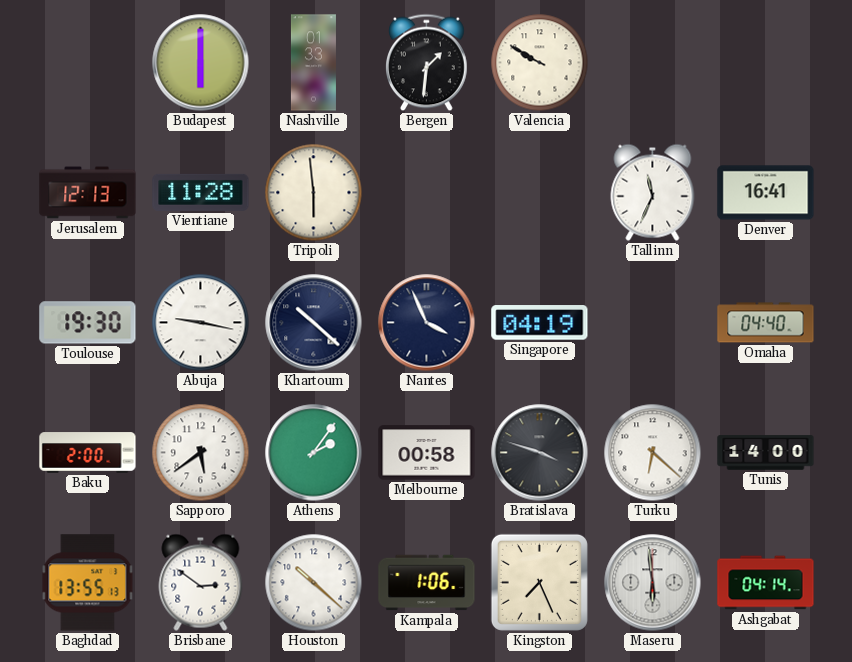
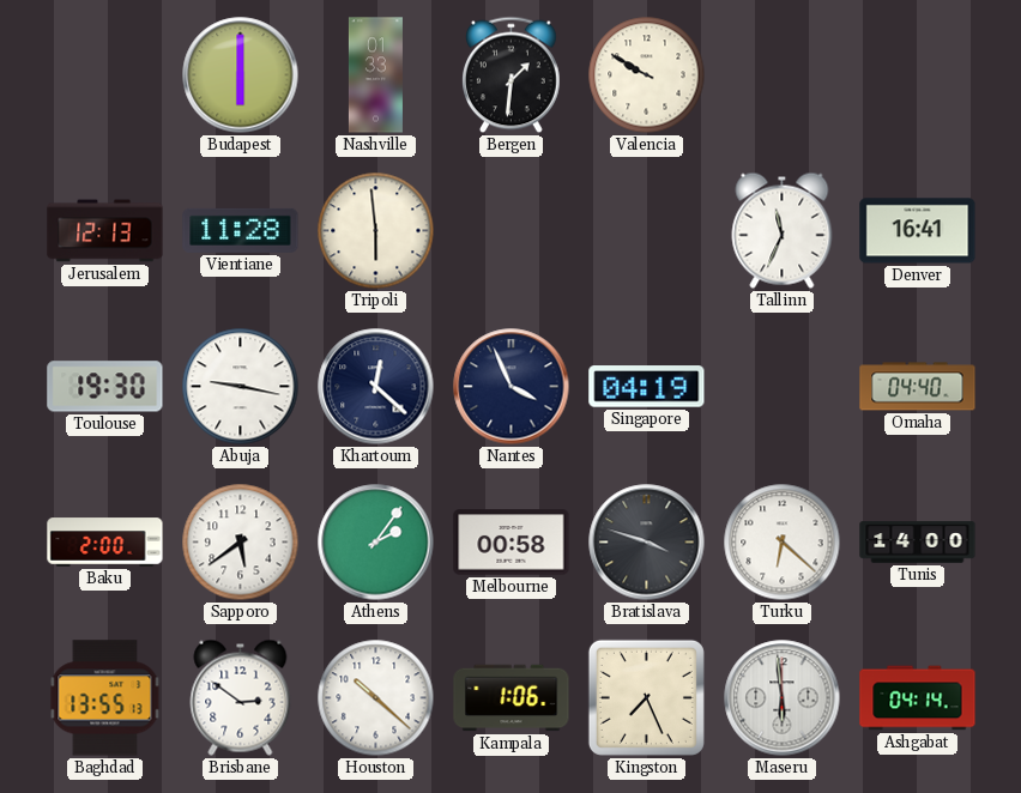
Khartoum: 10:22 -> 12:22 (376, 387)
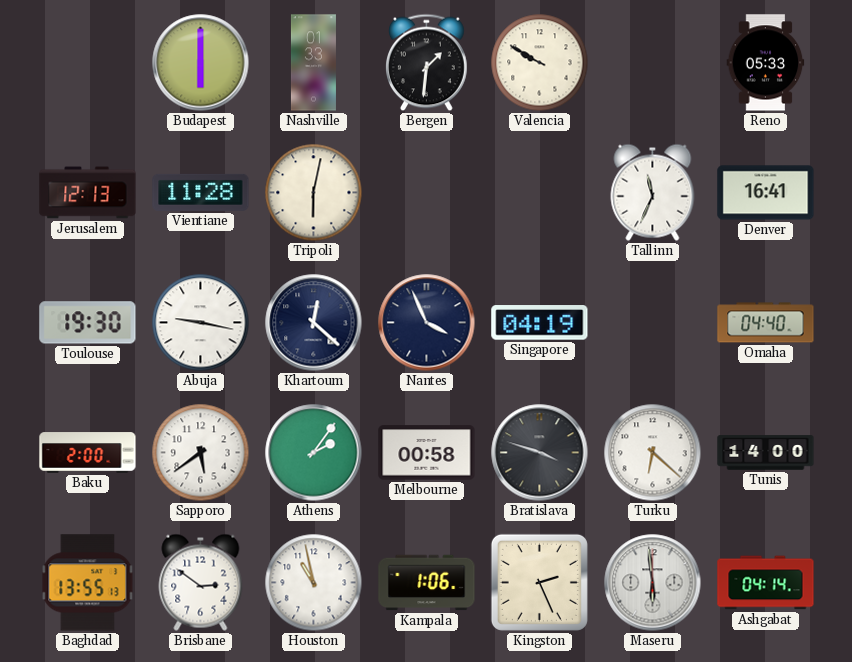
Reno: none -> 05:33 (766, 63)
Tripoli: 5:59 -> 6:02 (314, 193)
Houston: 10:22 -> 10:58 (314, 583)
Kingston: 7:26 -> 2:26 (539, 582)
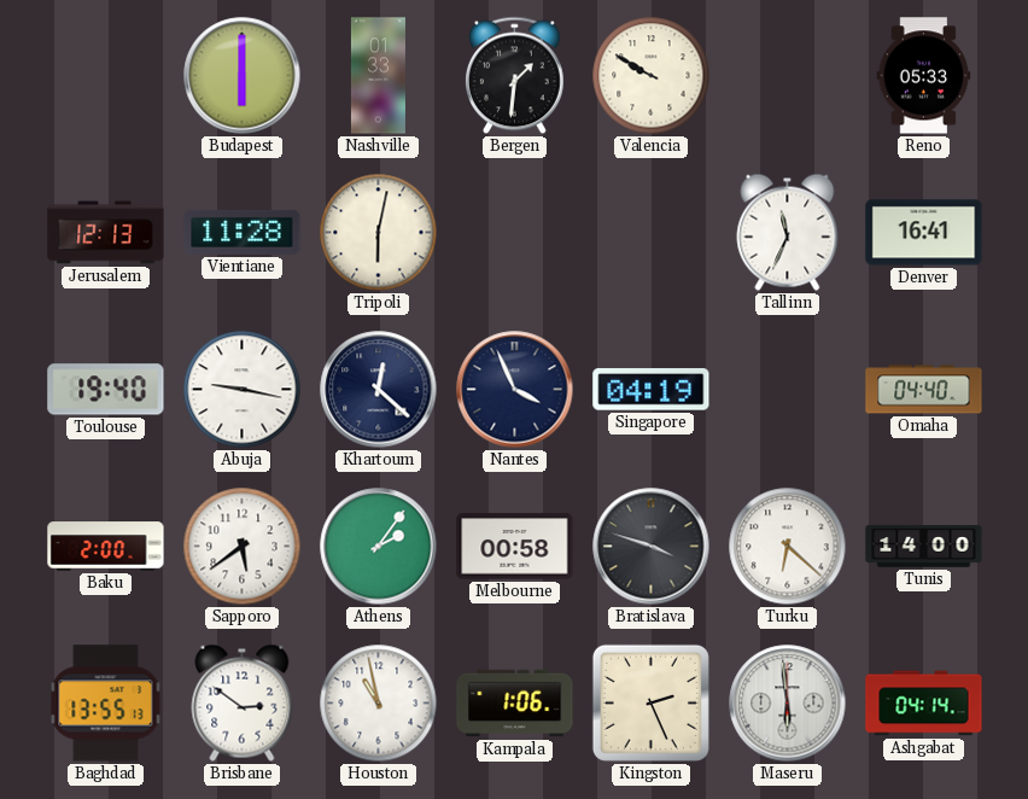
Toulouse: 19:30 -> 19:40 (106, 390)
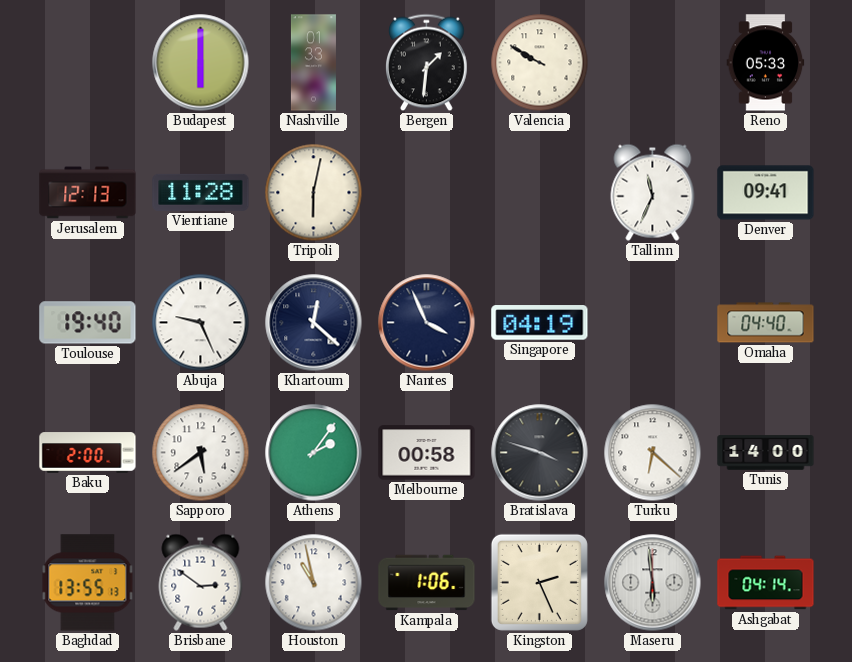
Denver: 16:41 -> 09:41 (766, 193)
Abuja: 9:17 -> 9:26 (201, 323)
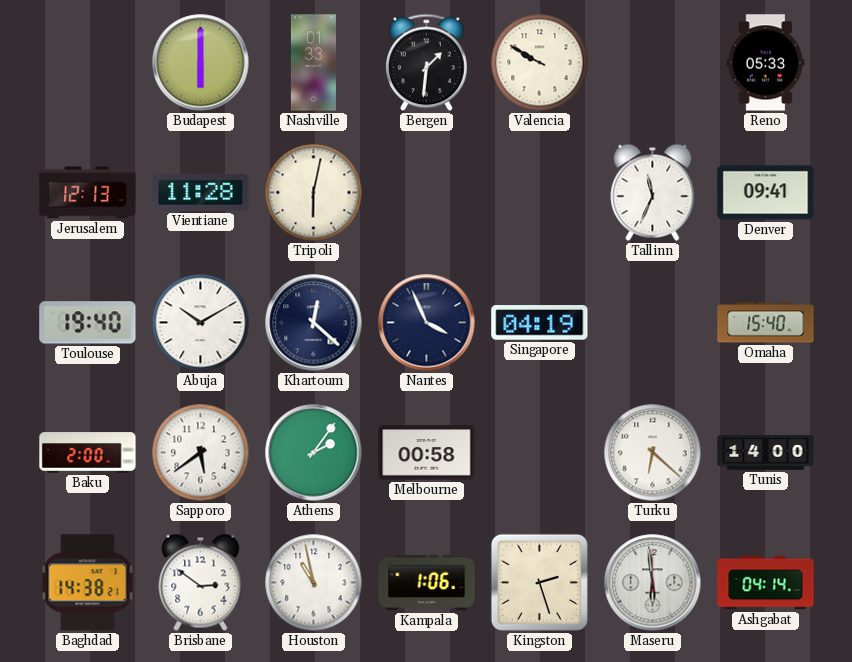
Abuja: 9:26 -> 10:10 (201, 323)
Omaha: 04:40 -> 15:40 (766, 323)
Bratislava: 3:48 -> none (540, 453)
Baghdad: 13:55 -> 14:38 (88, 583)
Kingston: 2:26 -> 2:27 (539, 582)
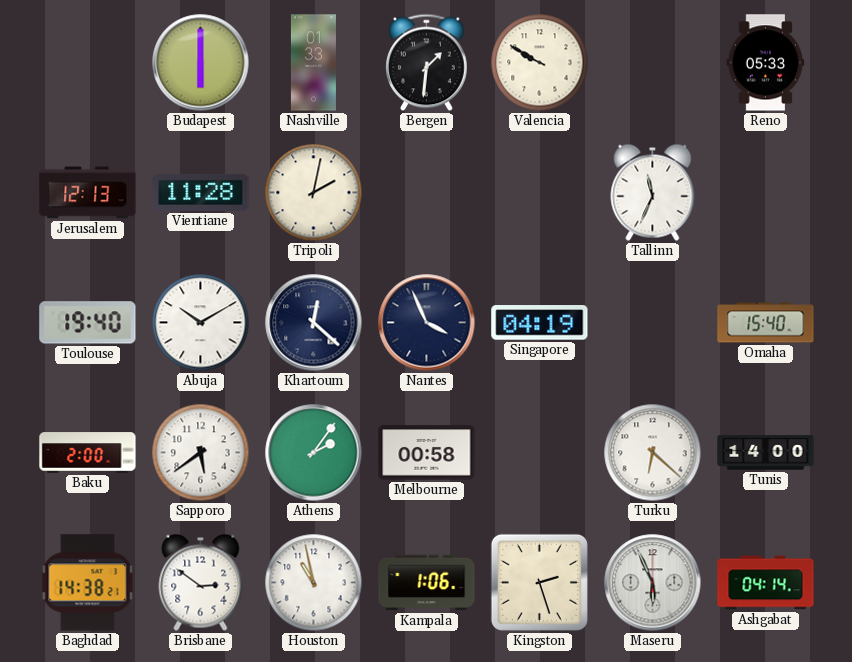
Tripoli: 6:02 -> 2:02 (314, 193)
Denver: 09:41 -> none (766, 193)
Maseru: 5:59 -> 5:56 (653, 583)
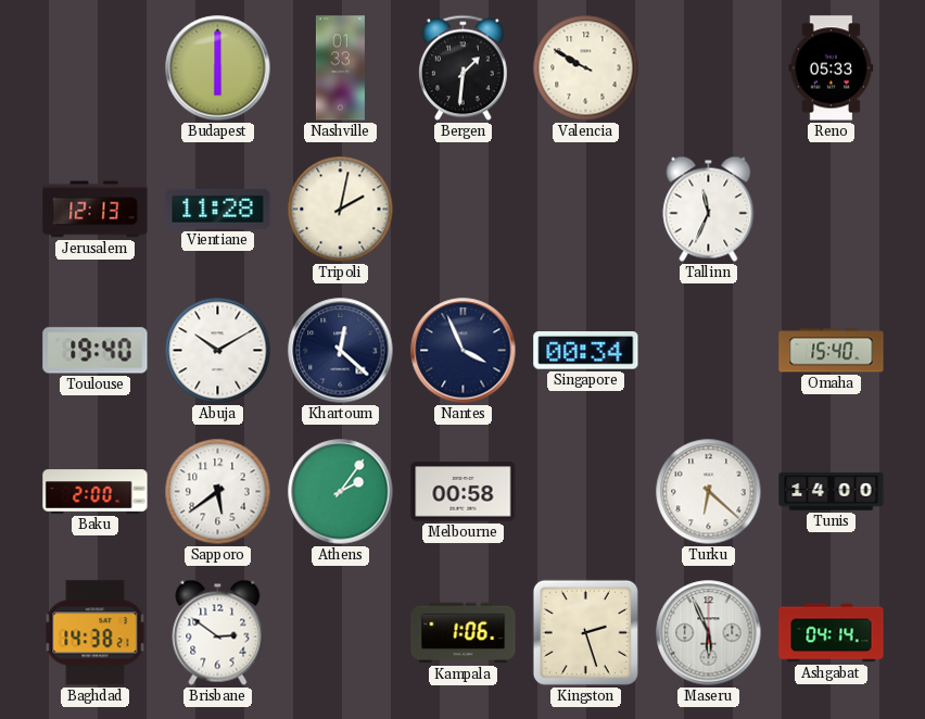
Singapore: 04:19 -> 00:34 (586, 351)
Houston: 10:58 -> none (314, 583)
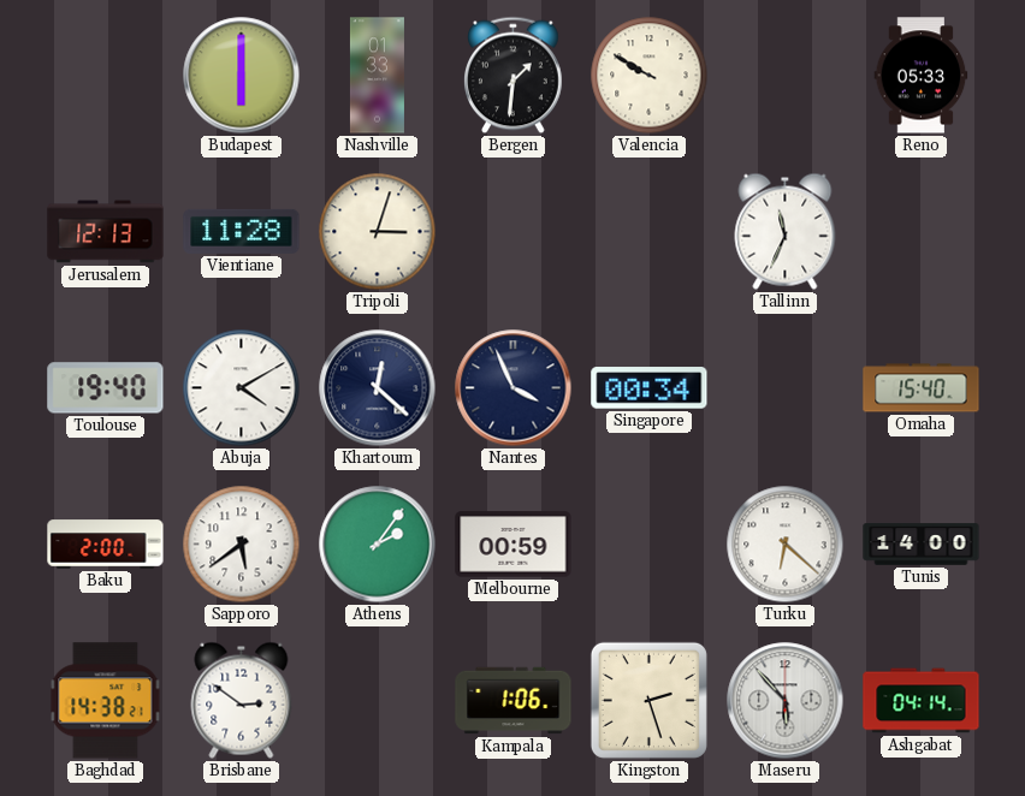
Tripoli: 2:02 -> 3:03 (378, 232)
Abuja: 10:10 -> 4:10 (242, 388)
Melbourne: 00:58 -> 00:59 (514, 545)
Maseru: 5:56 -> 5:53 (786, 701)
